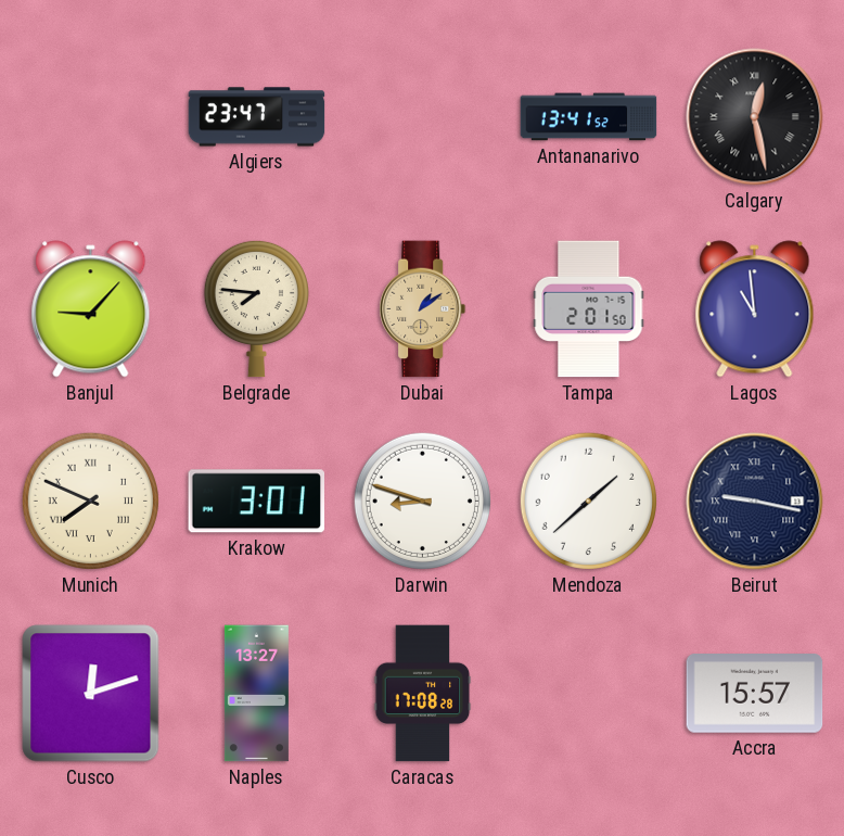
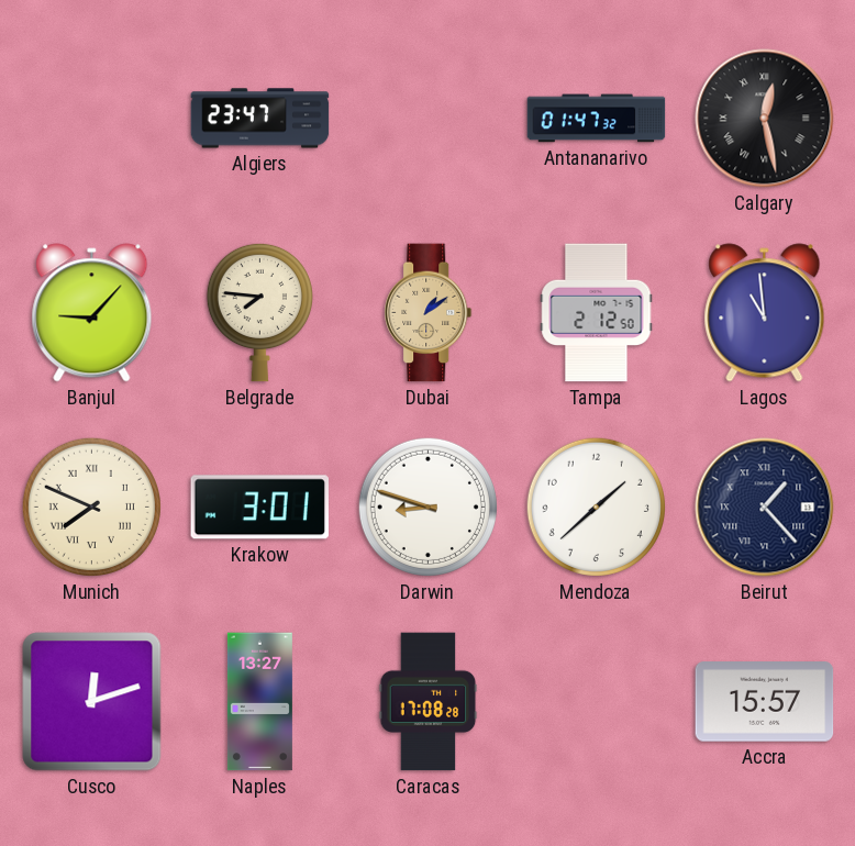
Antananarivo: 13:41 -> 01:47 (597, 119)
Tampa: 2:01 -> 2:12 (597, 313)
Beirut: 9:17 -> 1:23 (765, 508)
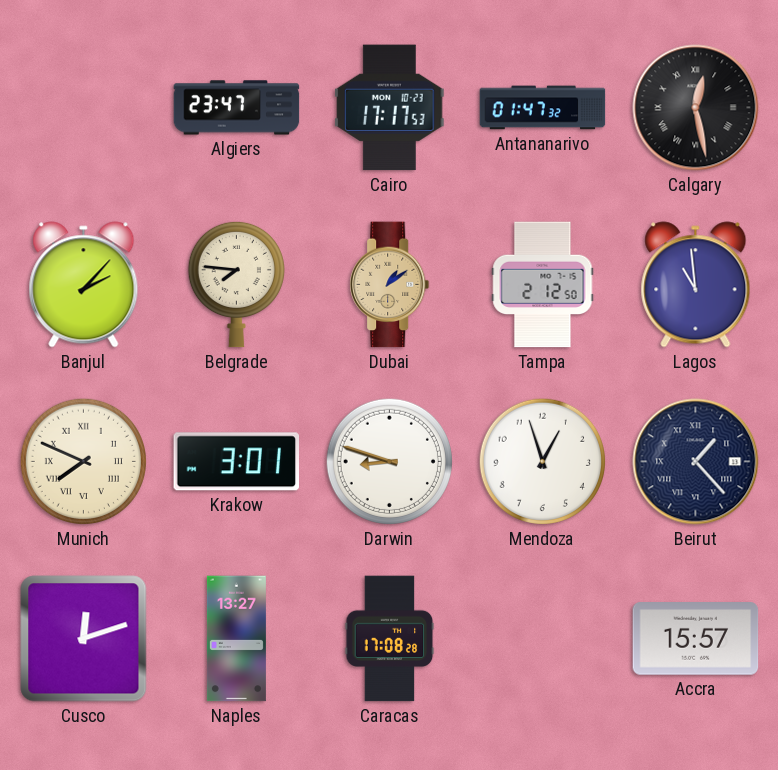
Cairo: none -> 17:17 (390, 108)
Banjul: 9:07 -> 2:07 (84, 285)
Mendoza: 1:38 -> 12:57 (542, 461)
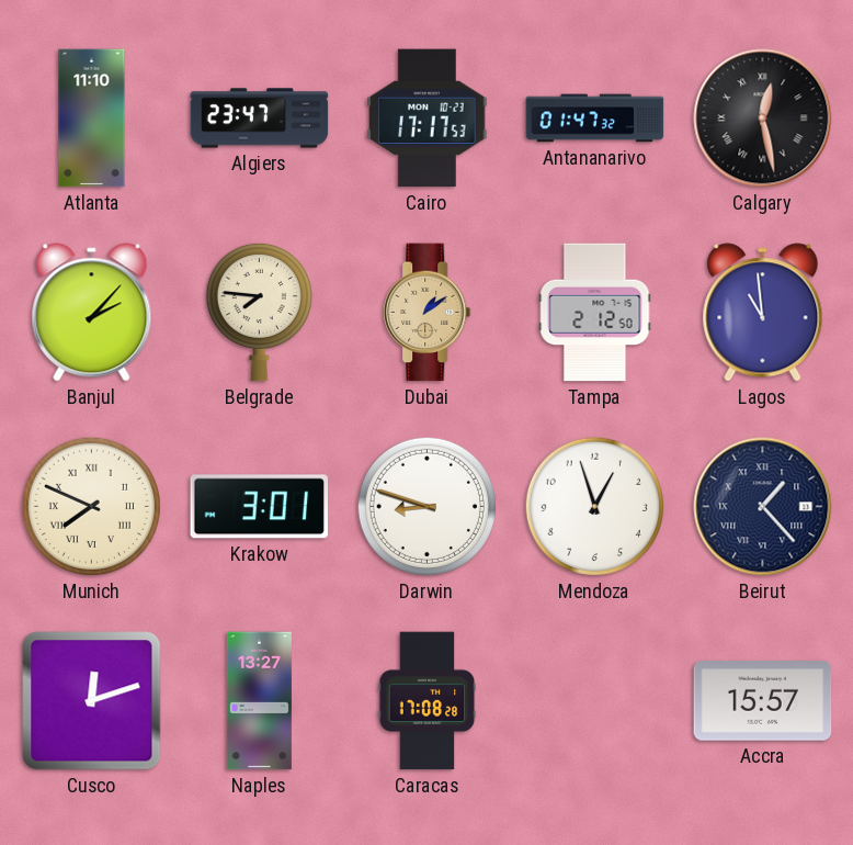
Atlanta: none -> 11:10 (92, 119)
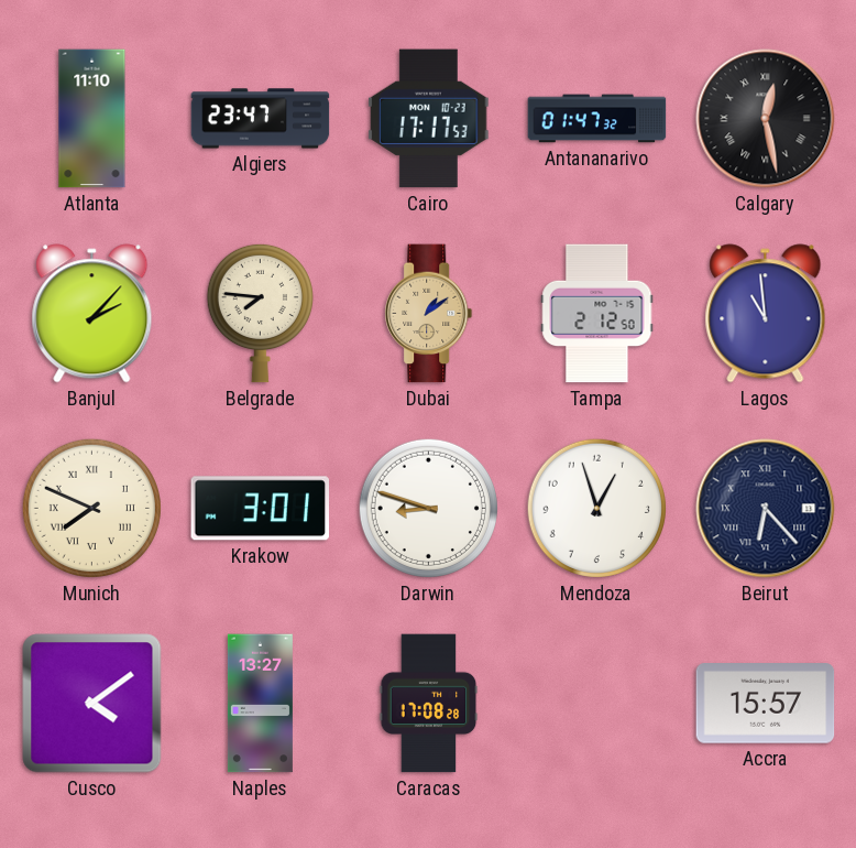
Beirut: 1:23 -> 6:23 (766, 509)
Cusco: 12:12 -> 4:09 (92, 704)
